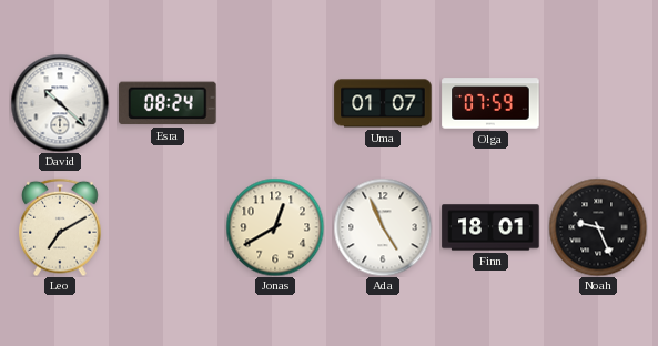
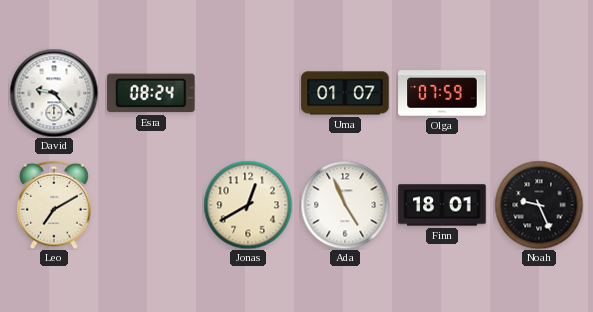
David: 10:22 -> 9:23 (54, 93)
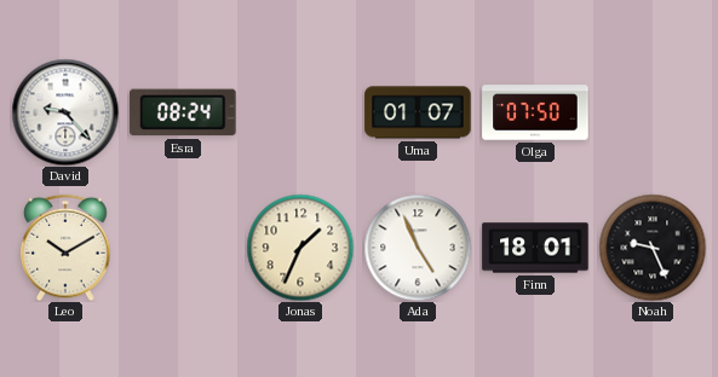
Olga: 07:59 -> 07:50 (535, 112)
Leo: 7:10 -> 10:10 (65, 248)
Jonas: 12:40 -> 1:34 (300, 248)
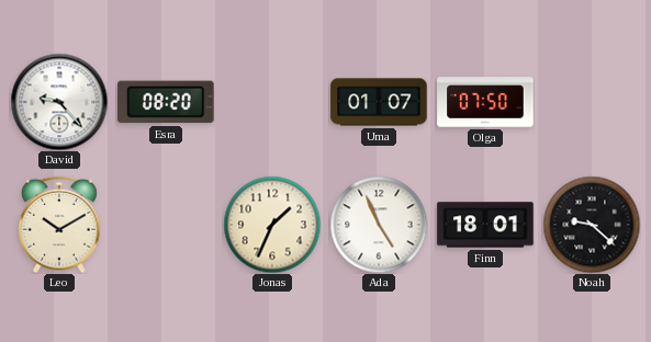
Esra: 08:24 -> 08:20 (166, 102)
Noah: 9:26 -> 9:22 (592, 225)
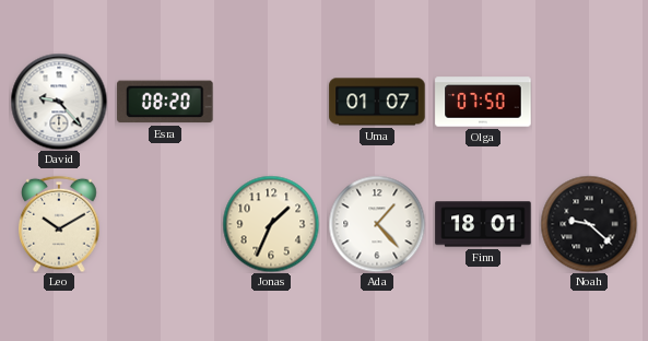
Ada: 4:56 -> 1:23 (377, 224)
